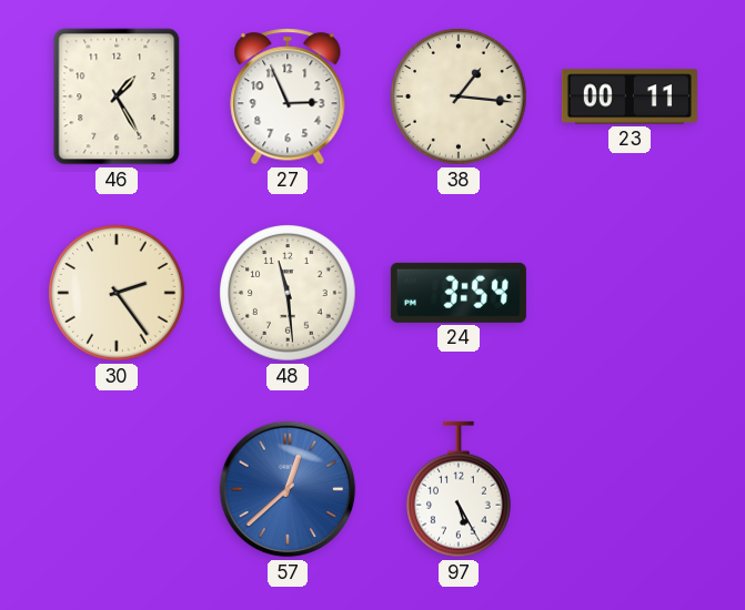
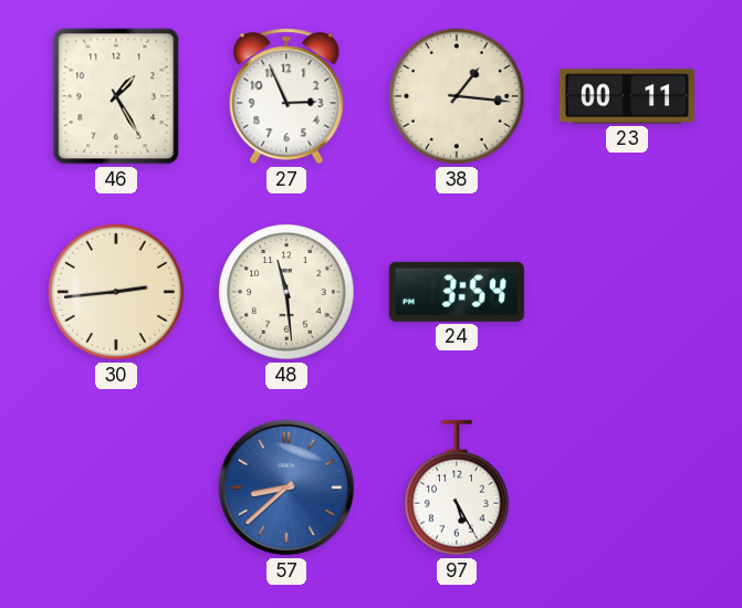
30: 2:24 -> 2:44 (116, 292)
57: 12:38 -> 8:38 (286, 488)
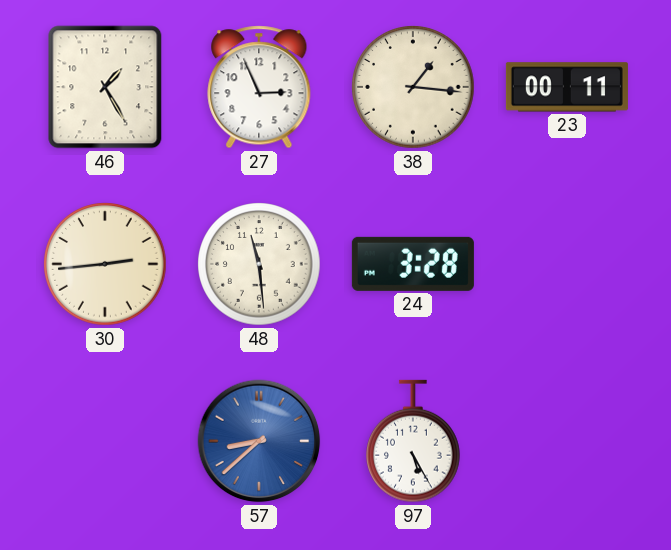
24: 3:54 -> 3:28 (413, 264)
